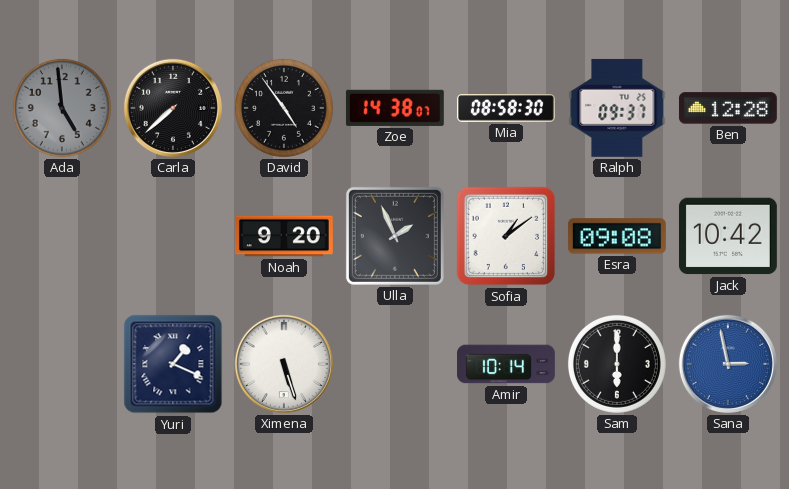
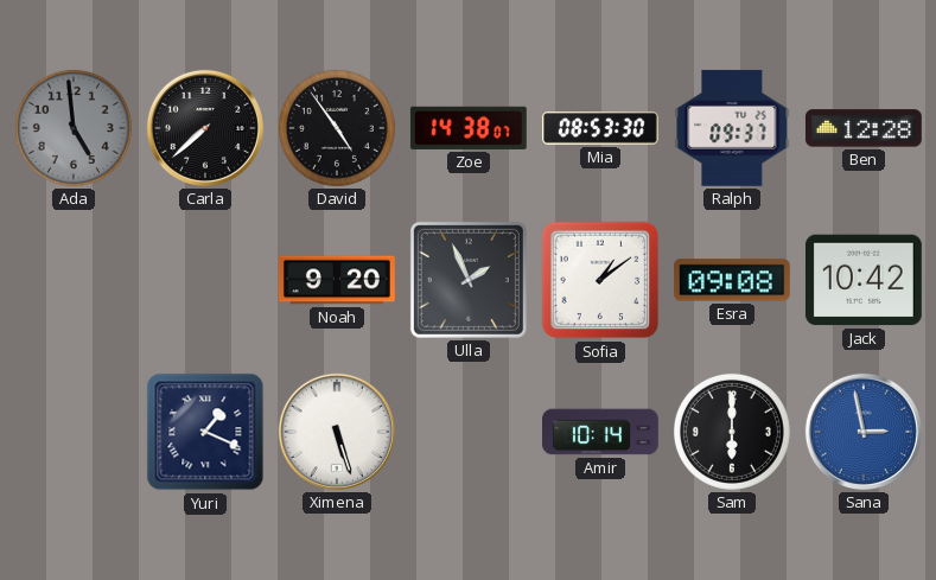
Mia: 08:58 -> 08:53 (600, 128)
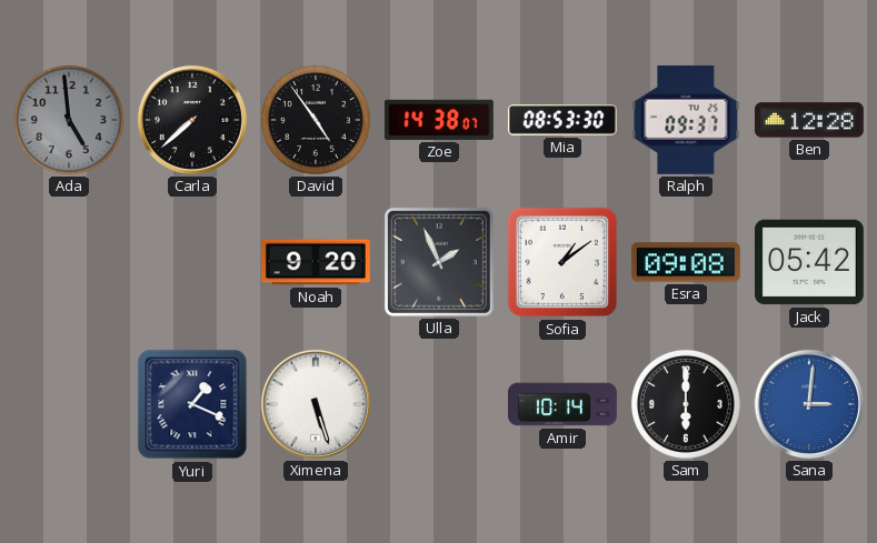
Jack: 10:42 -> 05:42 (809, 262)
Sana: 2:58 -> 3:01 (809, 404)
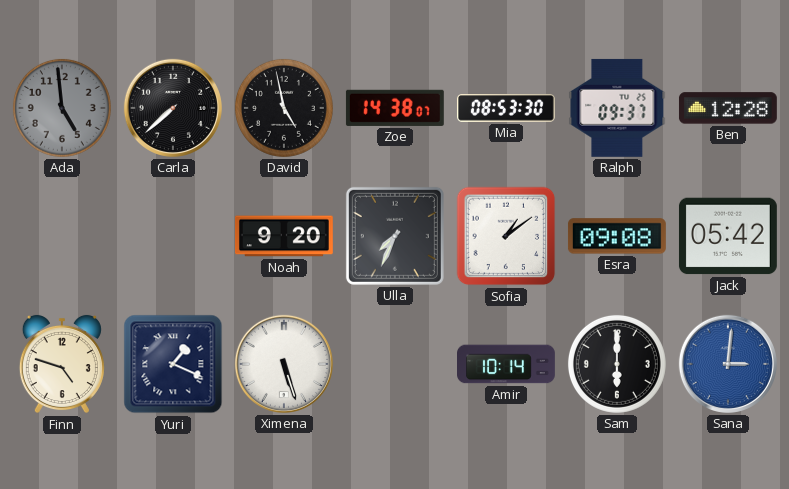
David: 4:54 -> 4:58 (284, 108)
Ulla: 1:56 -> 7:34 (395, 236)
Finn: none -> 4:48 (62, 364)
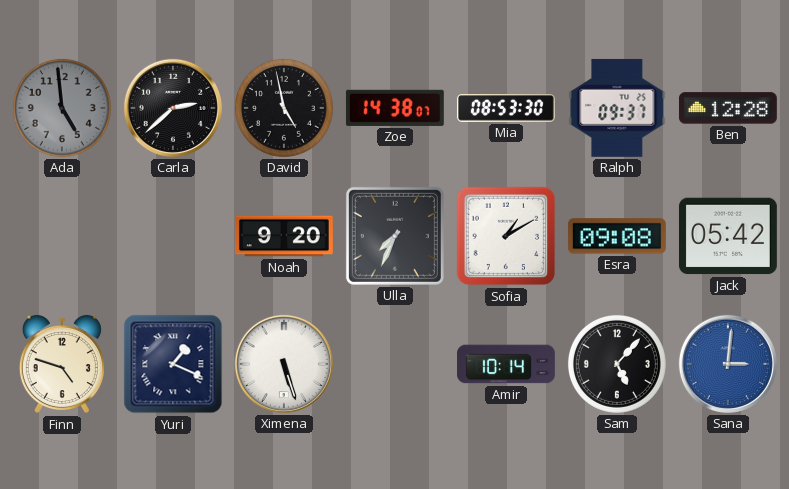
Carla: 7:38 -> 2:38 (173, 108)
Sofia: 1:09 -> 1:10 (506, 236)
Sam: 6:00 -> 5:07 (617, 364)
